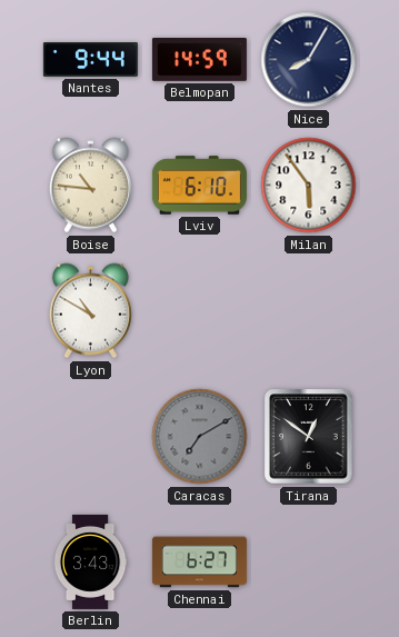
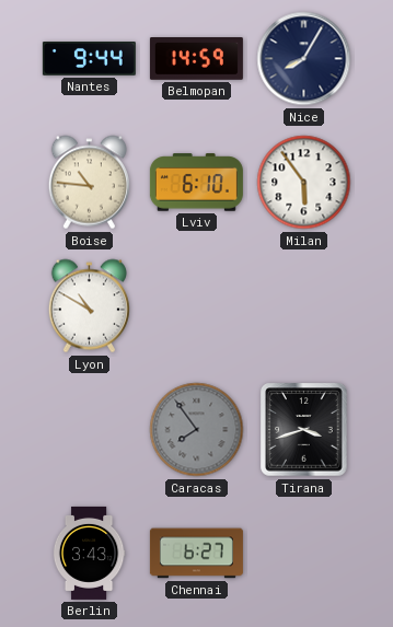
Caracas: 7:10 -> 7:54 (197, 430)
Tirana: 12:51 -> 3:42 (304, 430)
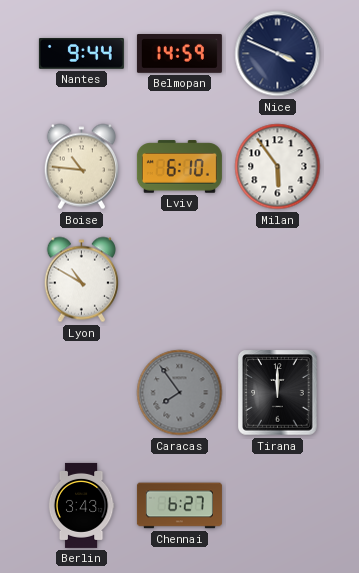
Nice: 8:05 -> 3:49 (278, 54)
Tirana: 3:42 -> 12:00 (278, 393)
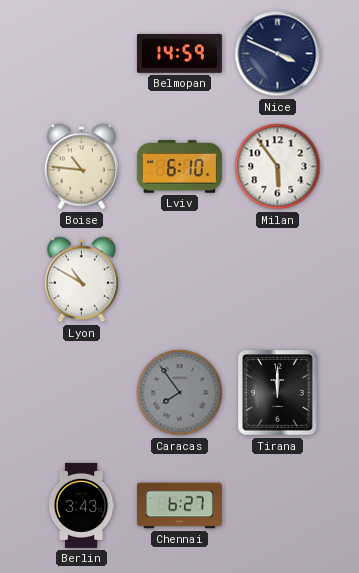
Nantes: 9:44 -> none (81, 54)
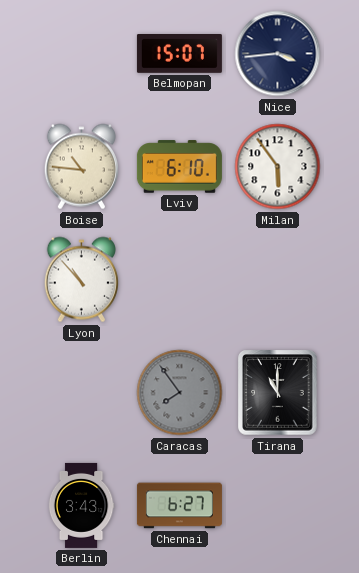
Belmopan: 14:59 -> 15:07 (179, 54)
Nice: 3:49 -> 3:44 (278, 54)
Lyon: 10:50 -> 10:53 (81, 280)
Tirana: 12:00 -> 11:00 (278, 393)
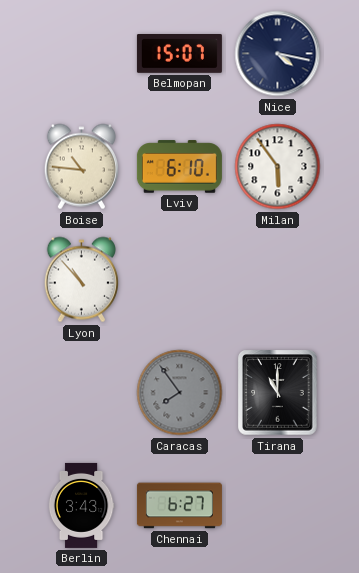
Nice: 3:44 -> 4:17 (278, 54)
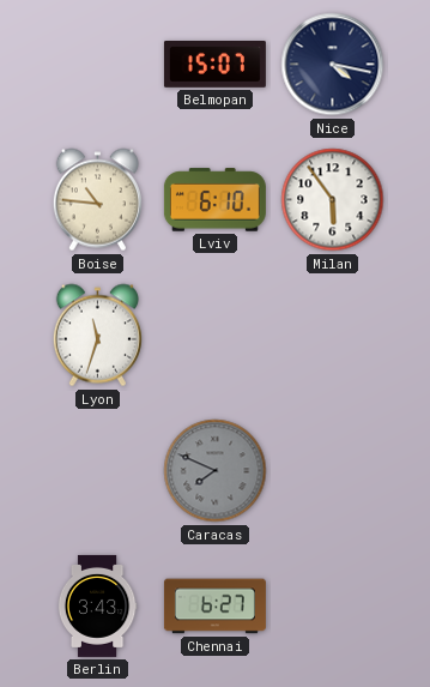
Lyon: 10:53 -> 11:33 (97, 336)
Caracas: 7:54 -> 7:49 (216, 471)
Tirana: 11:00 -> none (278, 393)
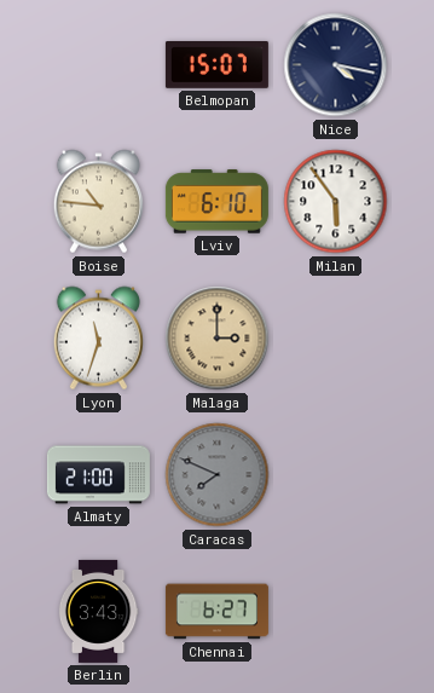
Malaga: none -> 3:00 (218, 339)
Almaty: none -> 21:00 (98, 475)
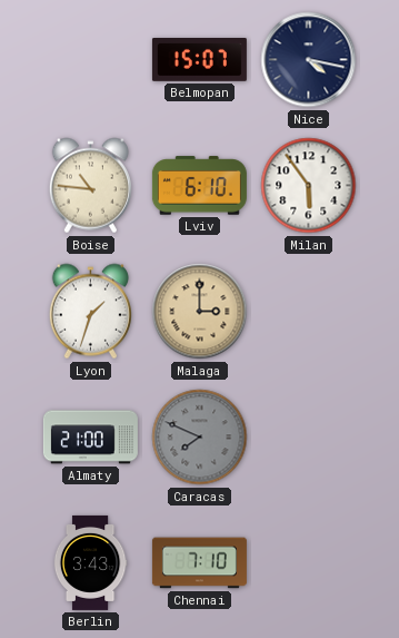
Lyon: 11:33 -> 1:33 (90, 312)
Chennai: 6:27 -> 7:10 (199, 563)
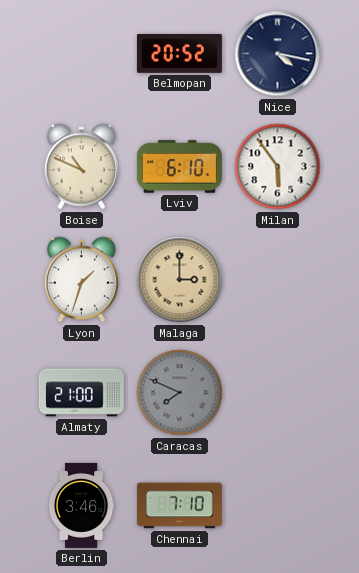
Belmopan: 15:07 -> 20:52 (179, 54)
Boise: 10:46 -> 10:49 (81, 167)
Berlin: 3:43 -> 3:46 (81, 505)
